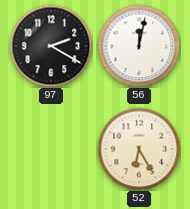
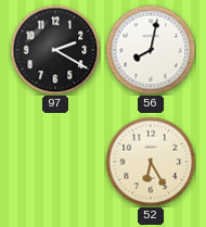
56: 12:02 -> 8:02 (151, 50)
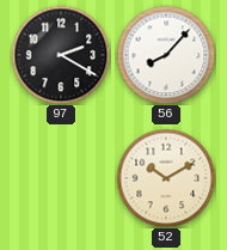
56: 8:02 -> 8:07 (166, 55)
52: 6:25 -> 10:10 (166, 178)
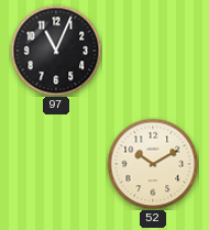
97: 2:20 -> 11:04 (56, 51)
56: 8:07 -> none (166, 55)
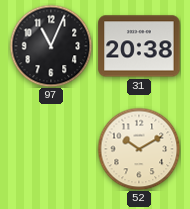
31: none -> 20:38 (139, 46)
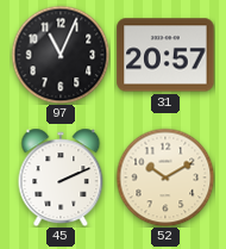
31: 20:38 -> 20:57 (165, 55)
45: none -> 2:11 (61, 178)
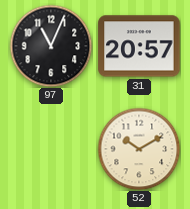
45: 2:11 -> none (61, 178)
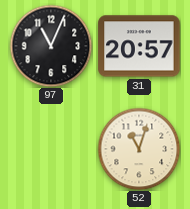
52: 10:10 -> 11:03 (139, 149)
